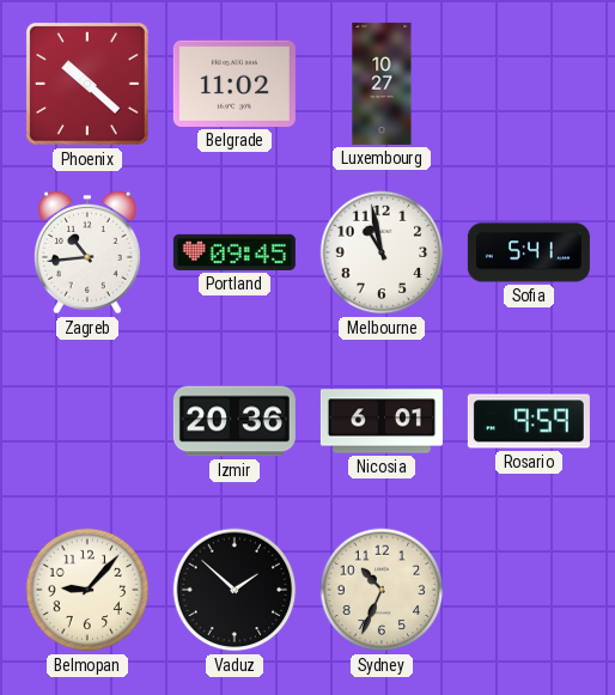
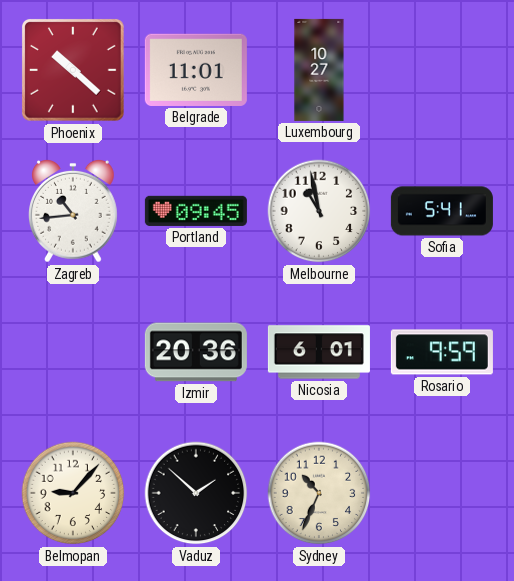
Belgrade: 11:02 -> 11:01 (196, 70)
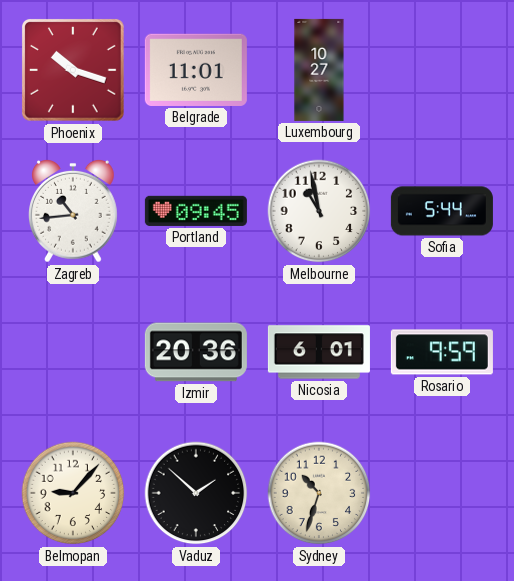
Phoenix: 10:22 -> 10:18 (74, 71)
Sofia: 5:41 -> 5:44 (442, 211)
Sydney: 10:34 -> 10:33 (319, 493)
